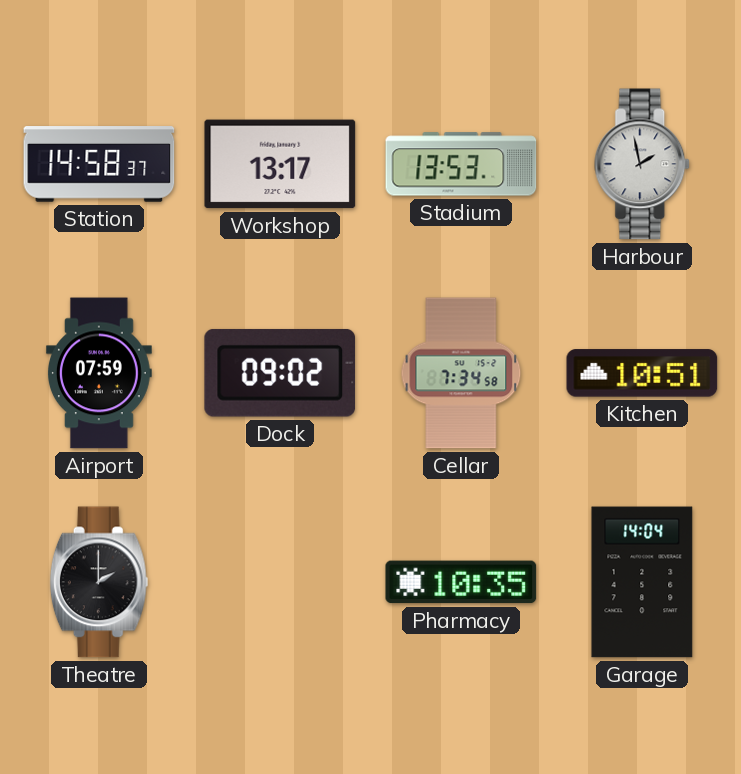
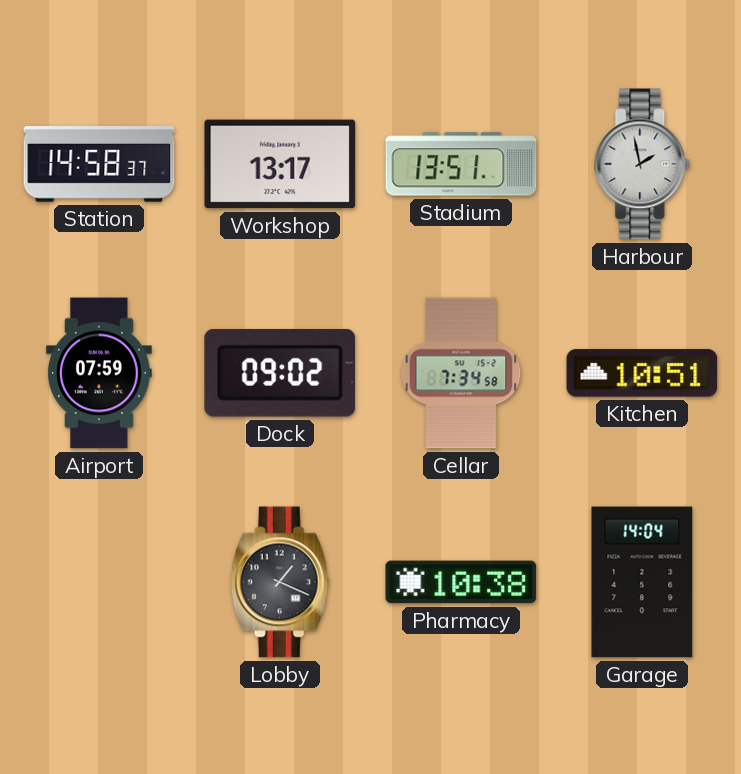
Stadium: 13:53 -> 13:51 (461, 164)
Theatre: 2:00 -> none (99, 582)
Lobby: none -> 1:19 (280, 582)
Pharmacy: 10:35 -> 10:38 (461, 582)
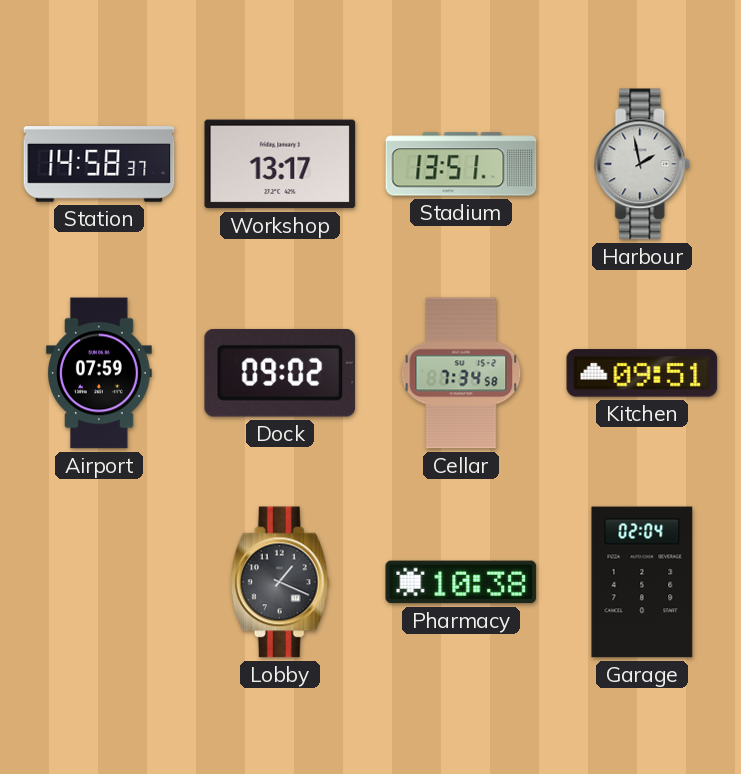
Kitchen: 10:51 -> 09:51 (642, 373)
Garage: 14:04 -> 02:04 (642, 582)
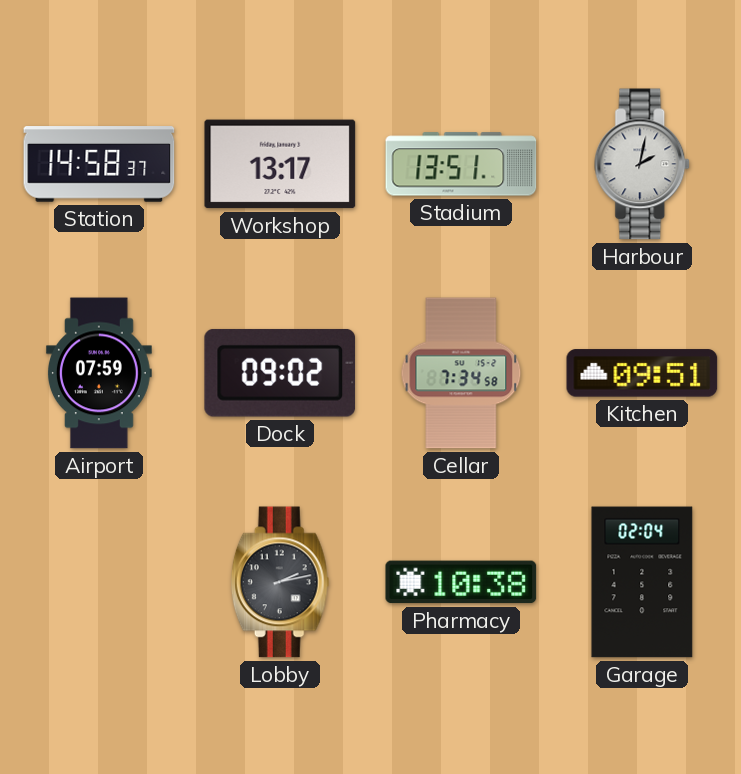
Harbour: 1:58 -> 2:02 (643, 164)
Lobby: 1:19 -> 2:13 (280, 582)
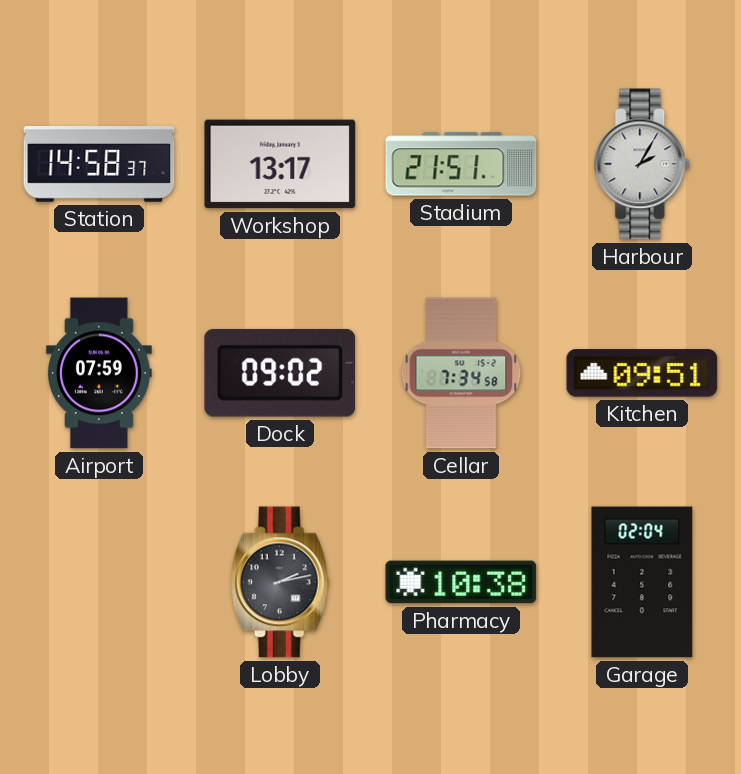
Stadium: 13:51 -> 21:51 (461, 164)
Harbour: 2:02 -> 2:05 (643, 164)
